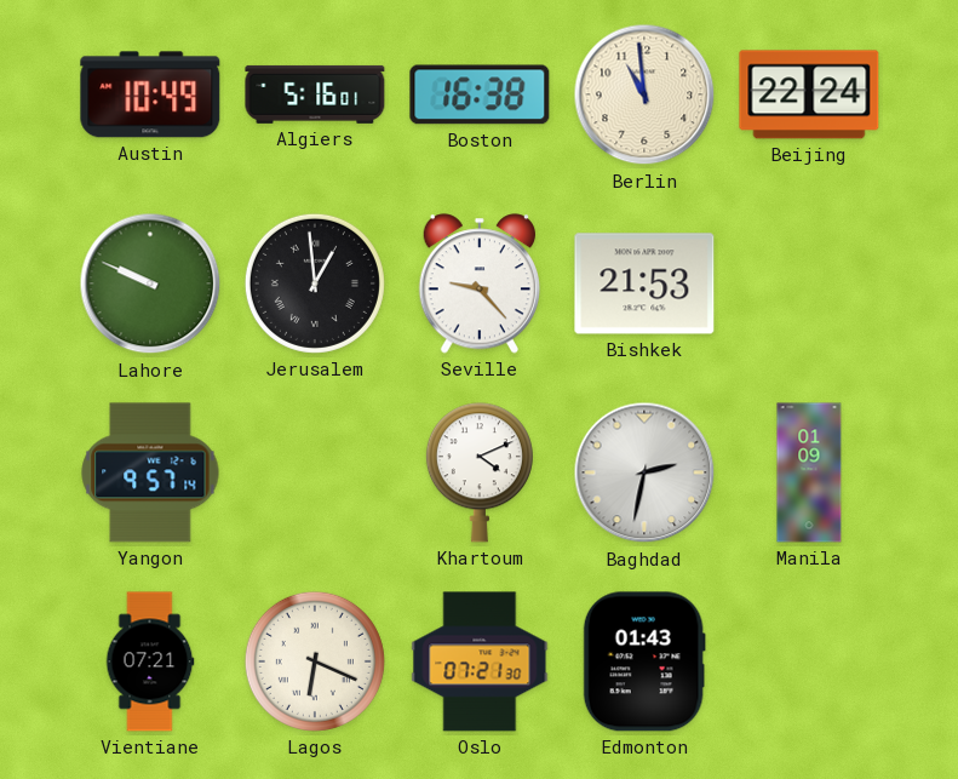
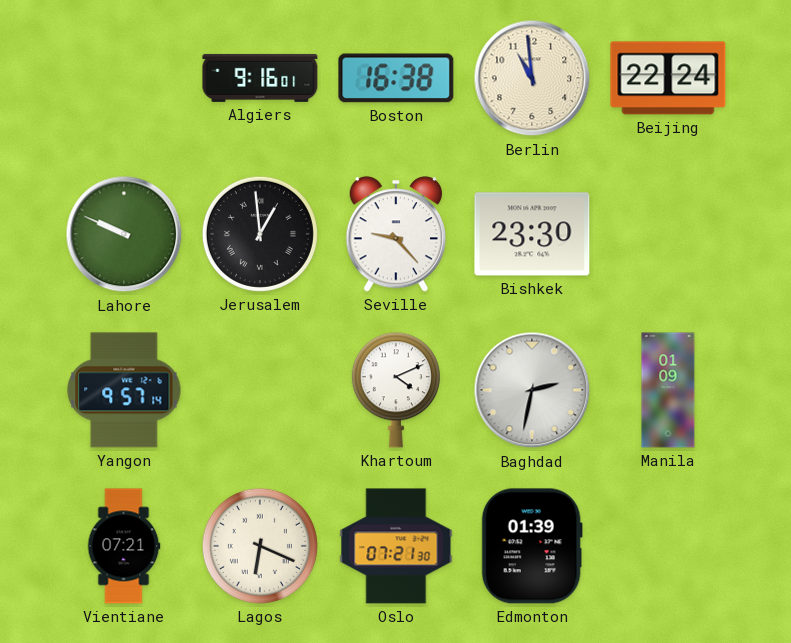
Austin: 10:49 -> none (150, 94)
Algiers: 5:16 -> 9:16 (260, 78)
Bishkek: 21:53 -> 23:30 (532, 234)
Edmonton: 01:43 -> 01:39 (532, 546)
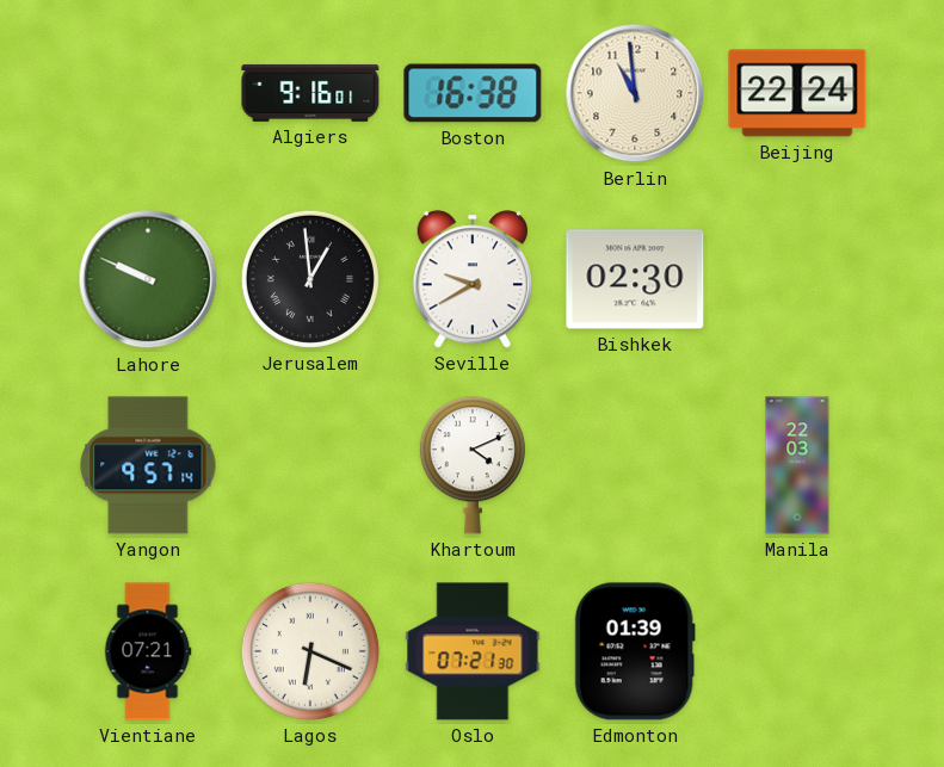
Seville: 9:23 -> 9:40 (471, 279)
Bishkek: 23:30 -> 02:30 (635, 279)
Baghdad: 2:32 -> none (532, 390)
Manila: 01:09 -> 22:03 (797, 465)
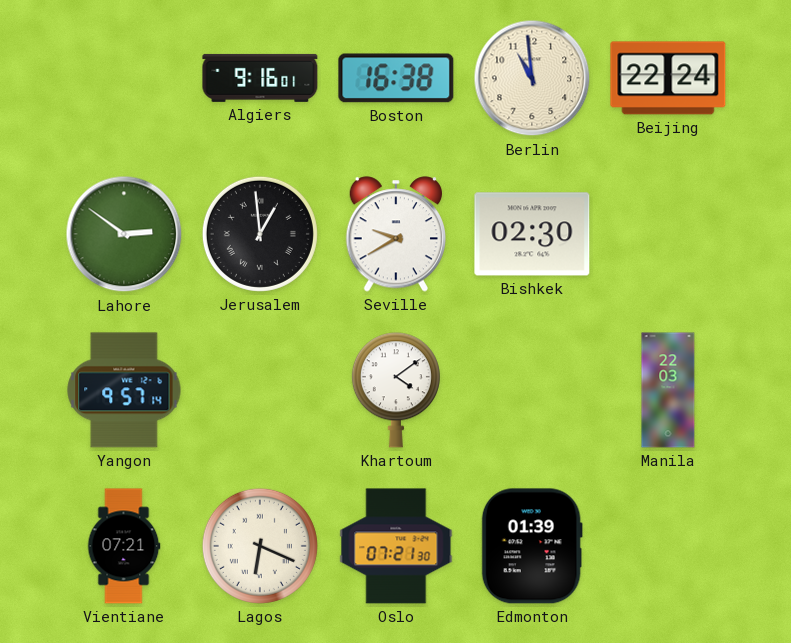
Lahore: 9:49 -> 2:51 (124, 234)
Khartoum: 4:11 -> 4:09 (396, 390)
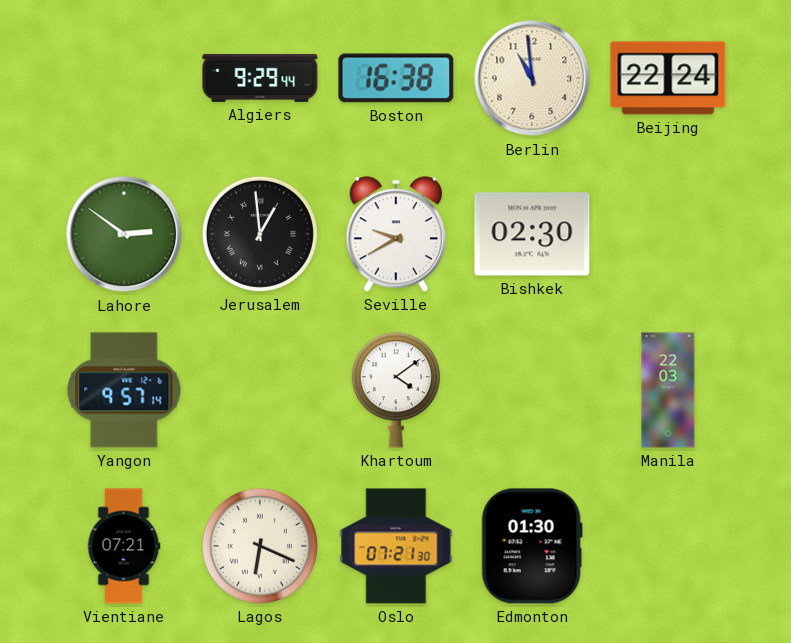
Algiers: 9:16 -> 9:29 (260, 78)
Edmonton: 01:39 -> 01:30 (532, 546)
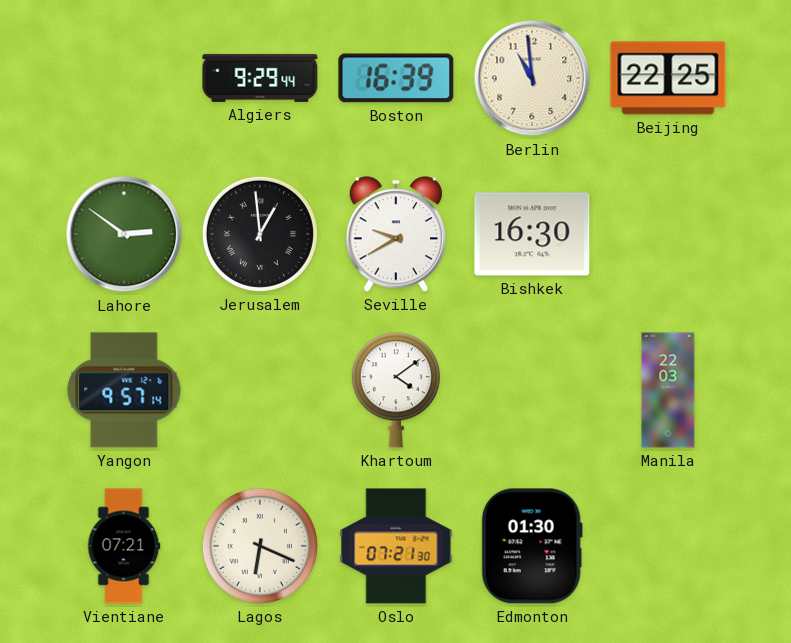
Boston: 16:38 -> 16:39 (396, 78)
Beijing: 22:24 -> 22:25 (668, 78)
Bishkek: 02:30 -> 16:30 (532, 234)
